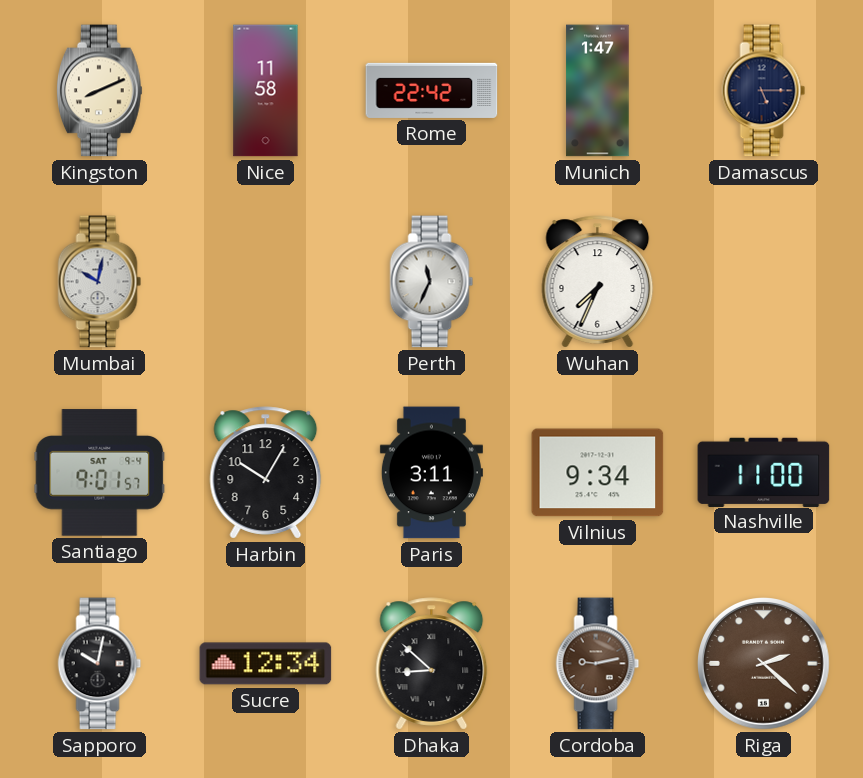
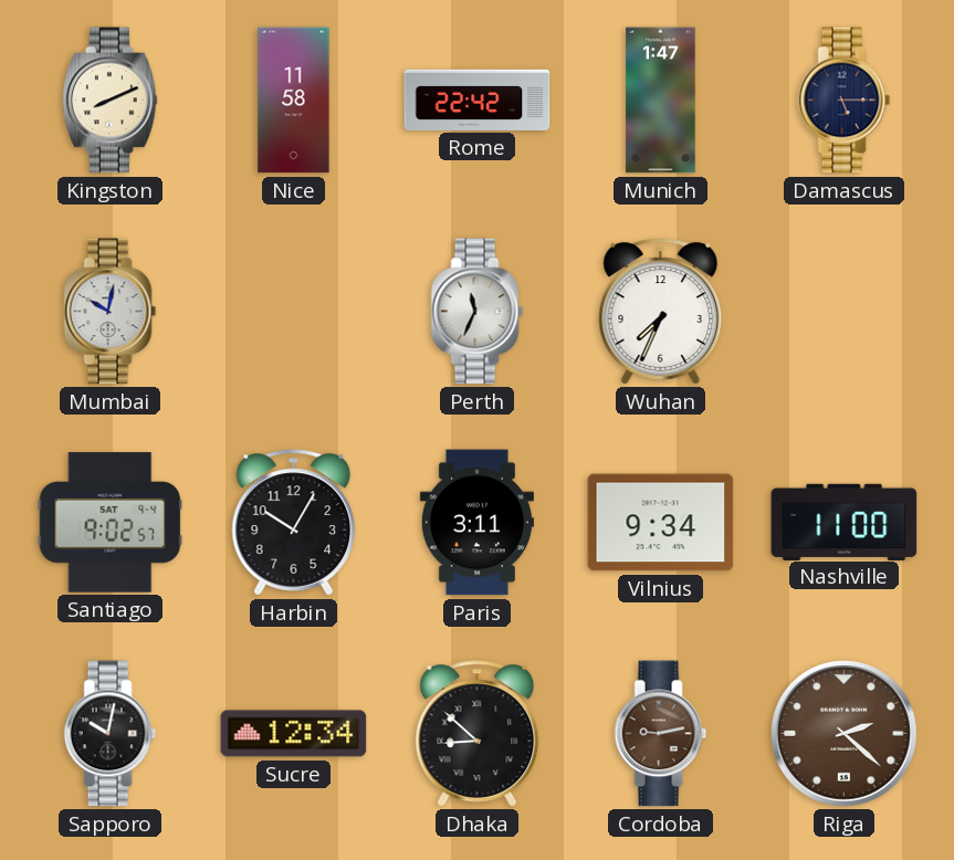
Santiago: 9:01 -> 9:02 (111, 523)
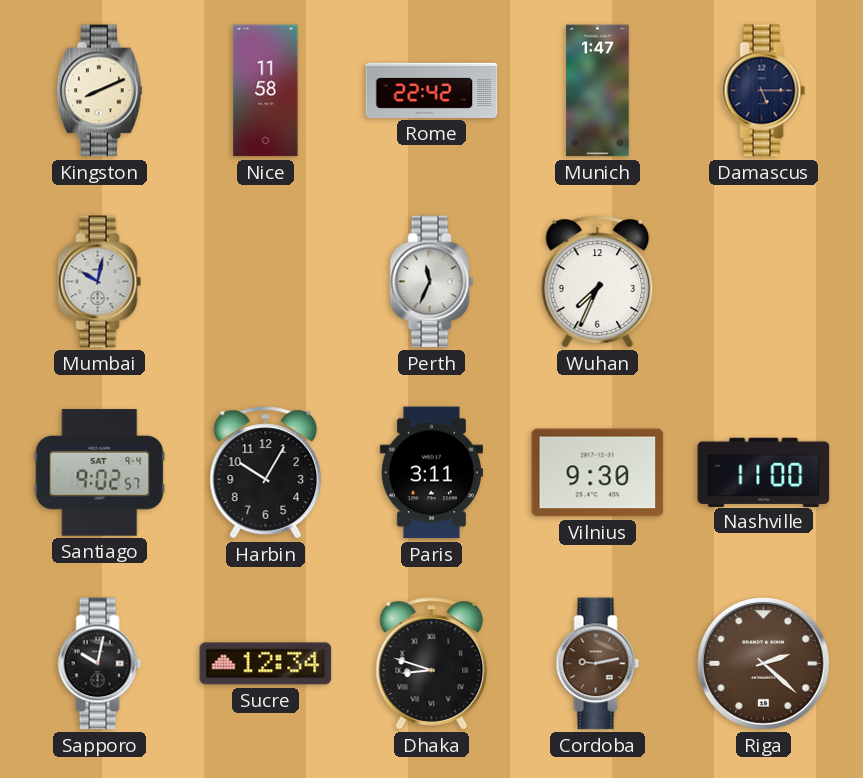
Vilnius: 9:34 -> 9:30 (598, 473)
Dhaka: 8:52 -> 8:48 (432, 664)
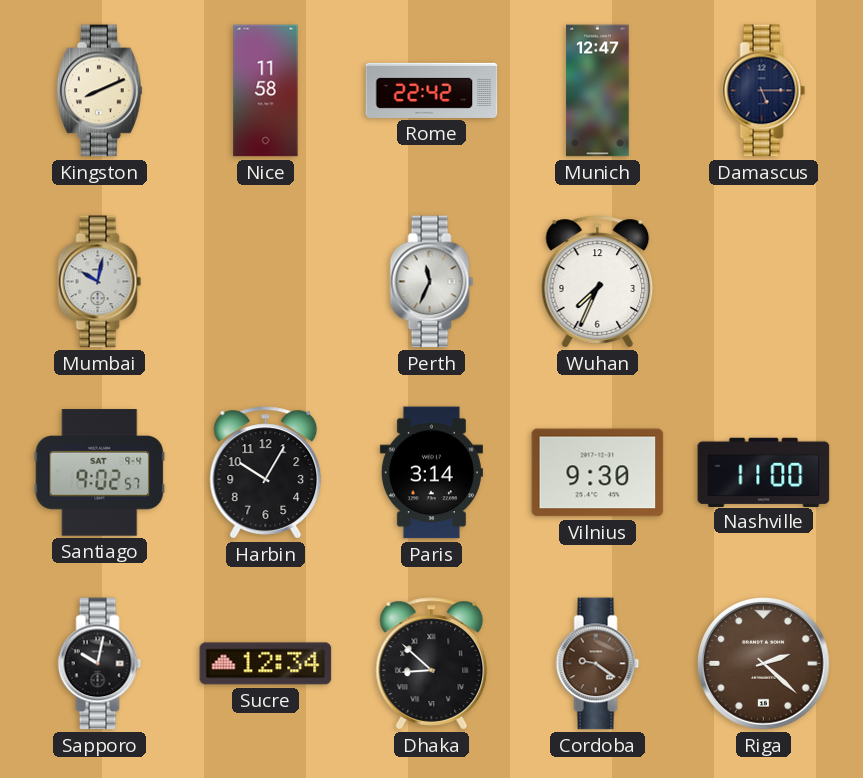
Munich: 1:47 -> 12:47 (598, 91)
Paris: 3:11 -> 3:14 (431, 473)
Dhaka: 8:48 -> 8:52 (432, 664)
Cordoba: 9:13 -> 9:21 (598, 664)
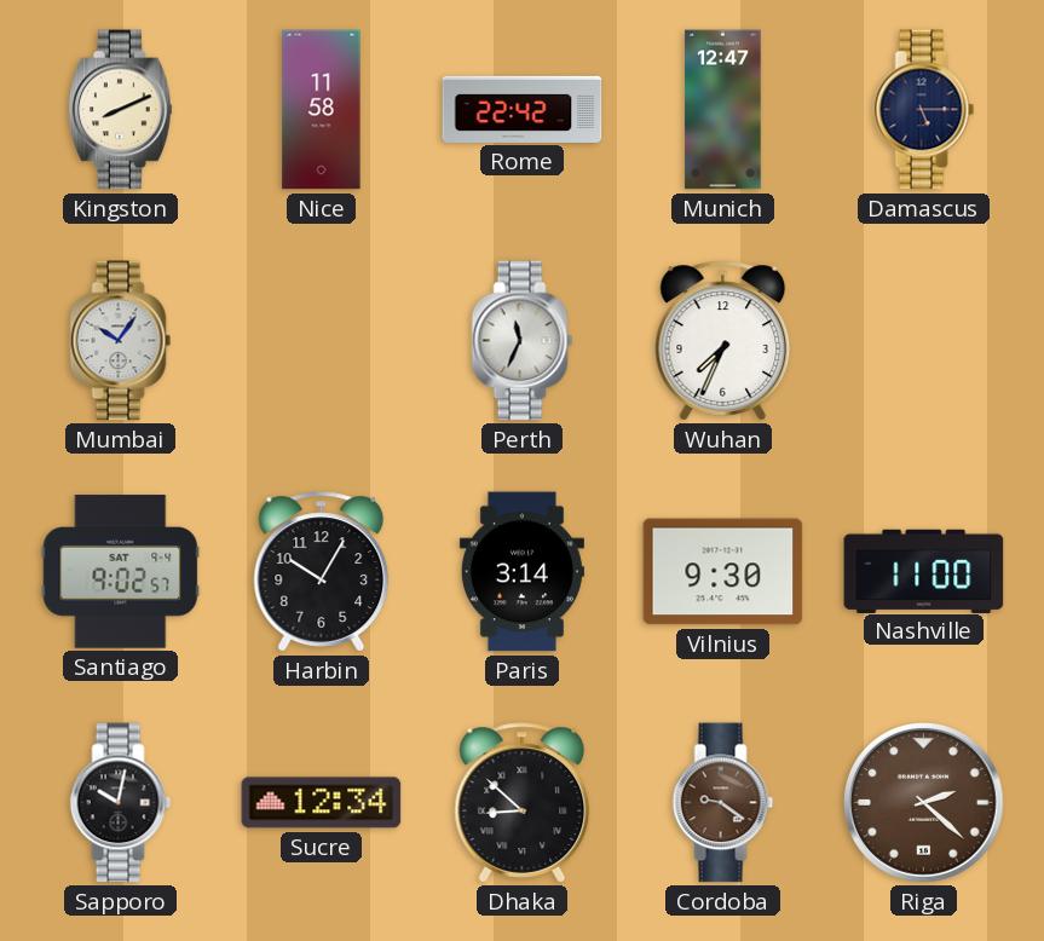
Mumbai: 10:02 -> 10:06 (121, 341)
